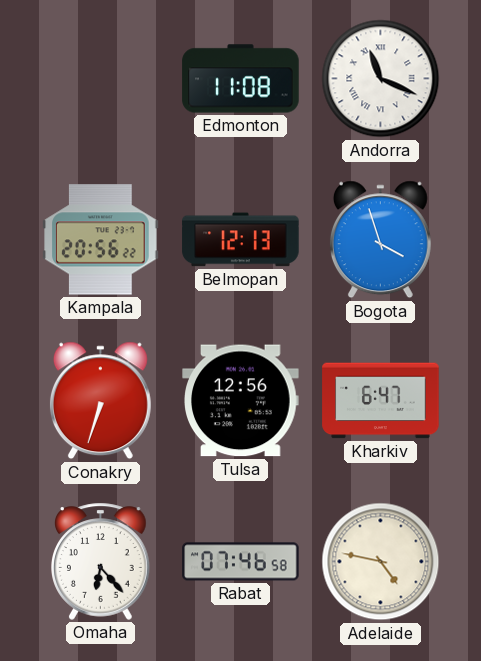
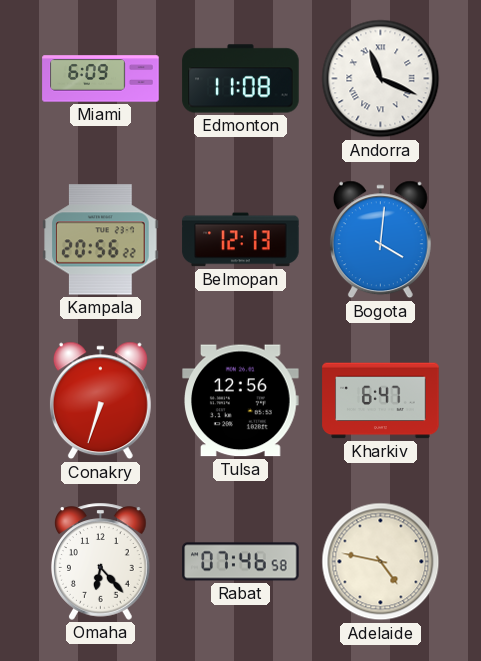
Miami: none -> 6:09 (101, 79)
Bogota: 3:57 -> 4:01 (380, 240)
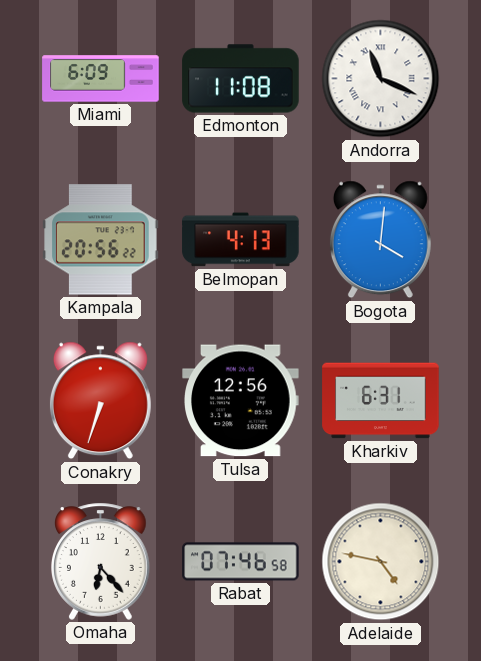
Belmopan: 12:13 -> 4:13 (241, 240)
Kharkiv: 6:47 -> 6:31 (381, 401)
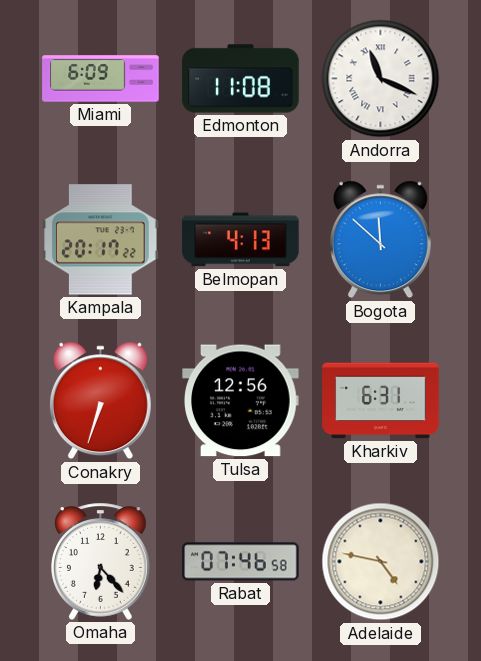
Kampala: 20:56 -> 20:17 (101, 240)
Bogota: 4:01 -> 11:52 (380, 240)
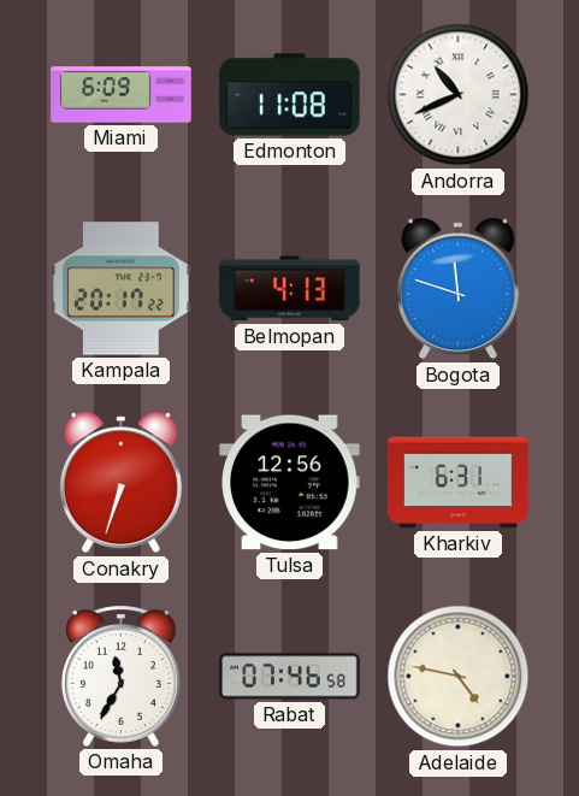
Andorra: 11:19 -> 10:41 (459, 95)
Bogota: 11:52 -> 11:48 (457, 289)
Omaha: 6:23 -> 11:35 (122, 676)
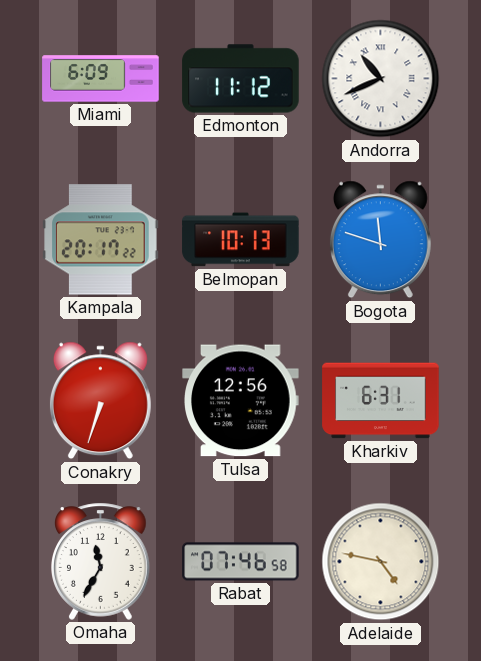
Edmonton: 11:08 -> 11:12 (241, 79)
Belmopan: 4:13 -> 10:13 (241, 240)
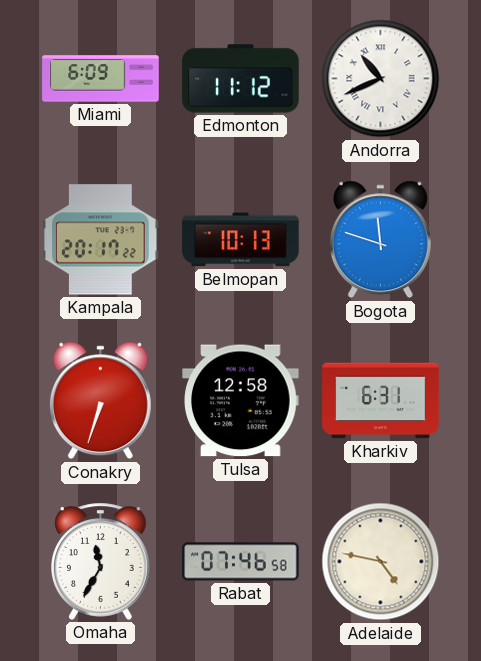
Tulsa: 12:56 -> 12:58 (241, 401)
